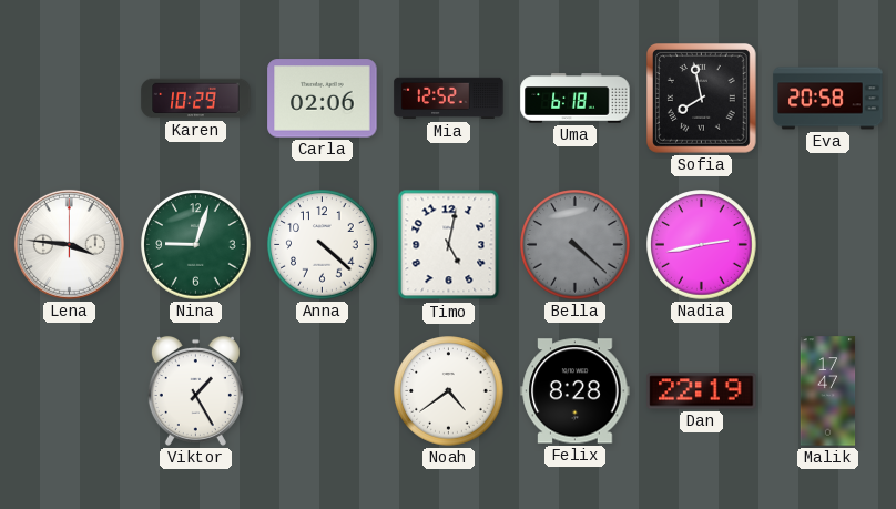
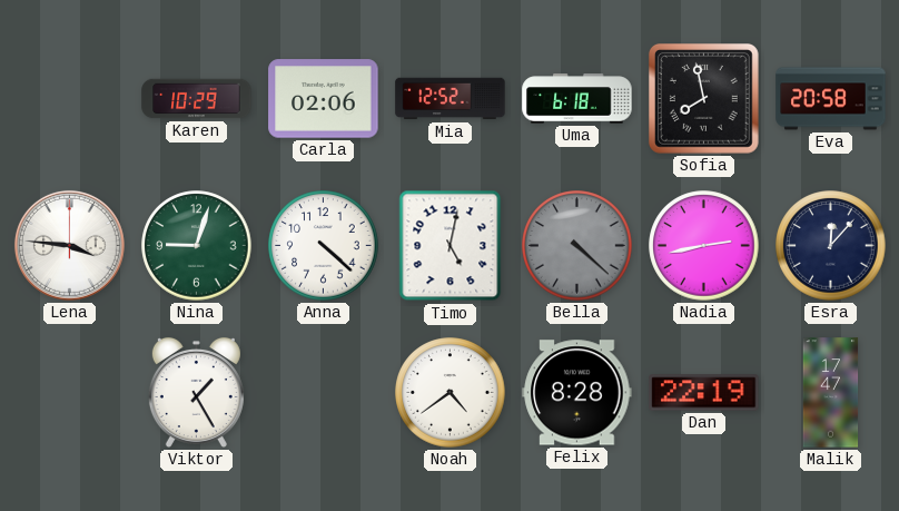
Esra: none -> 12:07 (831, 246)
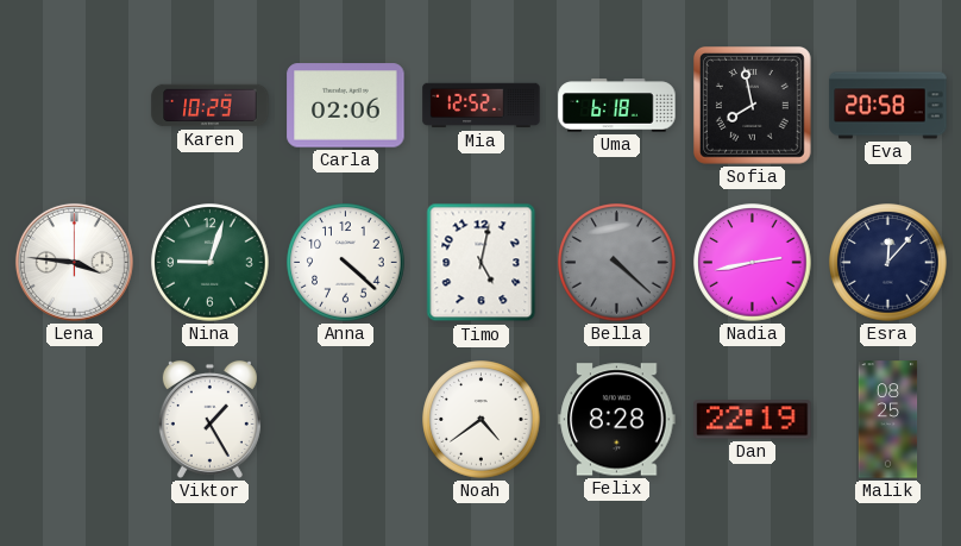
Malik: 17:47 -> 08:25 (888, 420)
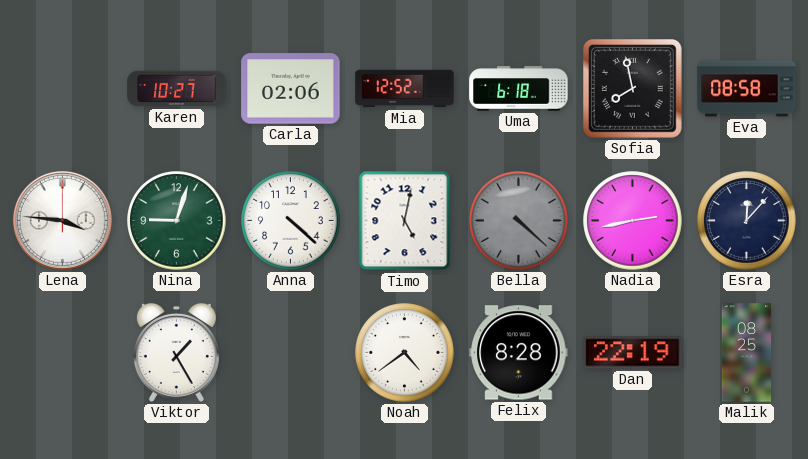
Karen: 10:29 -> 10:27 (177, 89)
Eva: 20:58 -> 08:58 (747, 89)
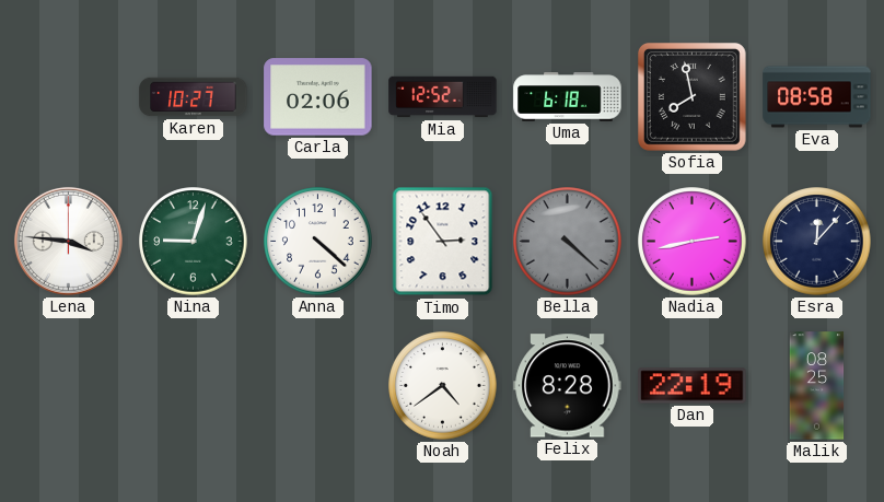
Timo: 5:02 -> 2:54 (443, 242)
Viktor: 1:25 -> none (176, 352)
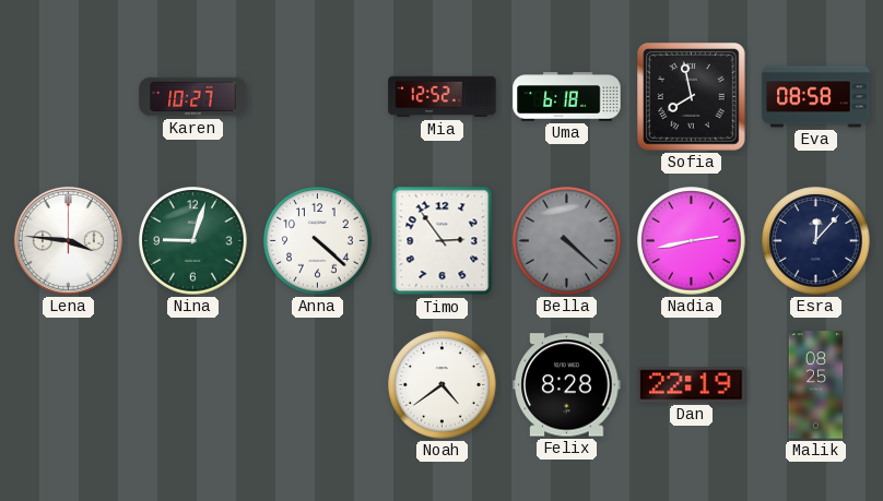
Carla: 02:06 -> none (318, 97)
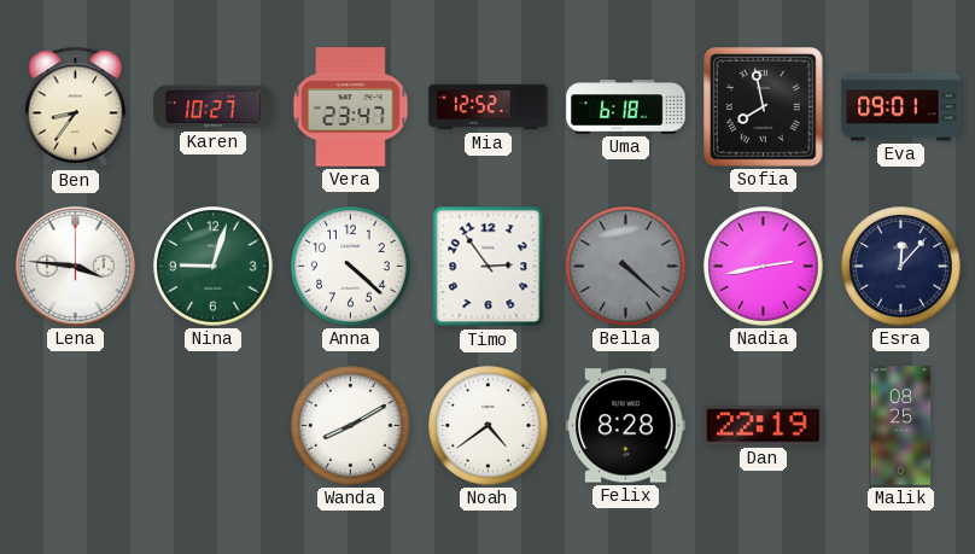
Ben: none -> 8:36 (76, 107)
Vera: none -> 23:47 (351, 107)
Eva: 08:58 -> 09:01 (901, 107)
Wanda: none -> 8:10 (351, 426)
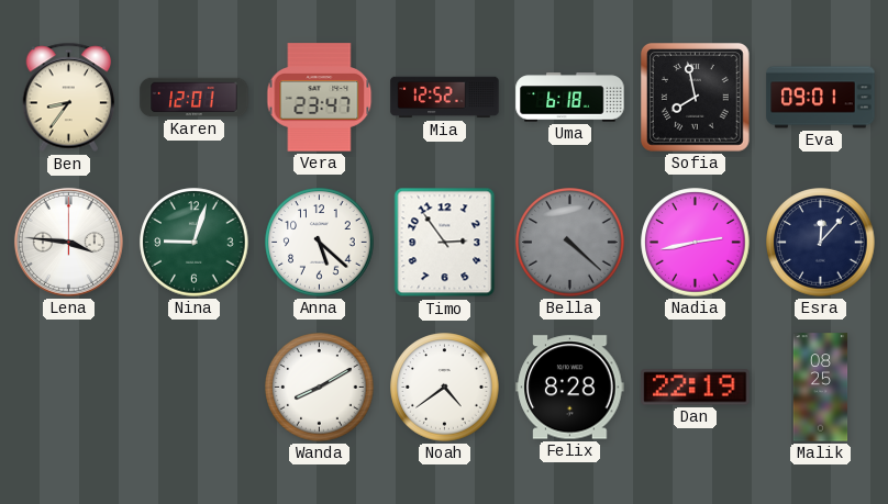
Karen: 10:27 -> 12:01 (195, 98)
Anna: 4:22 -> 5:22 (320, 243)
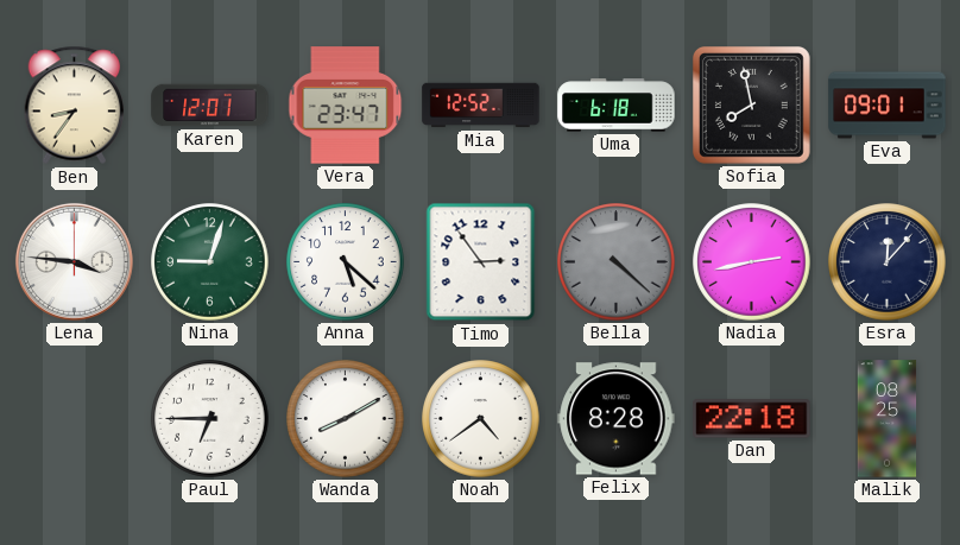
Paul: none -> 6:45 (210, 419)
Dan: 22:19 -> 22:18 (752, 419)
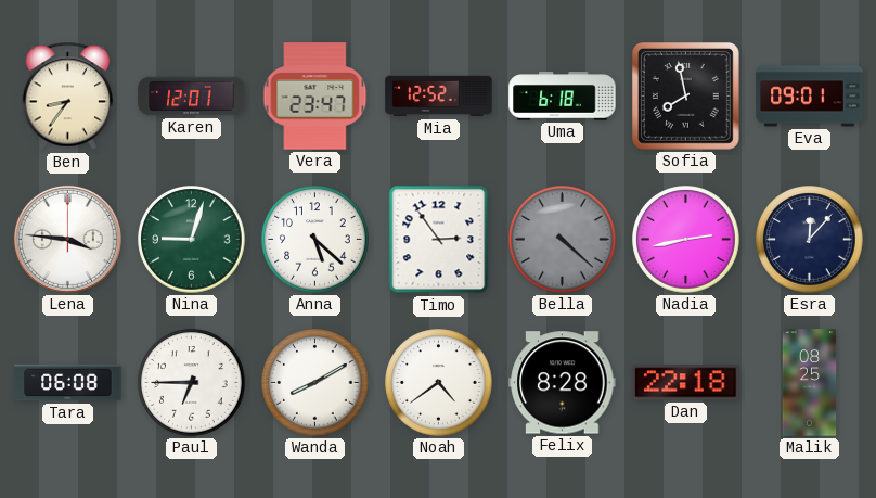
Tara: none -> 06:08 (68, 383)
